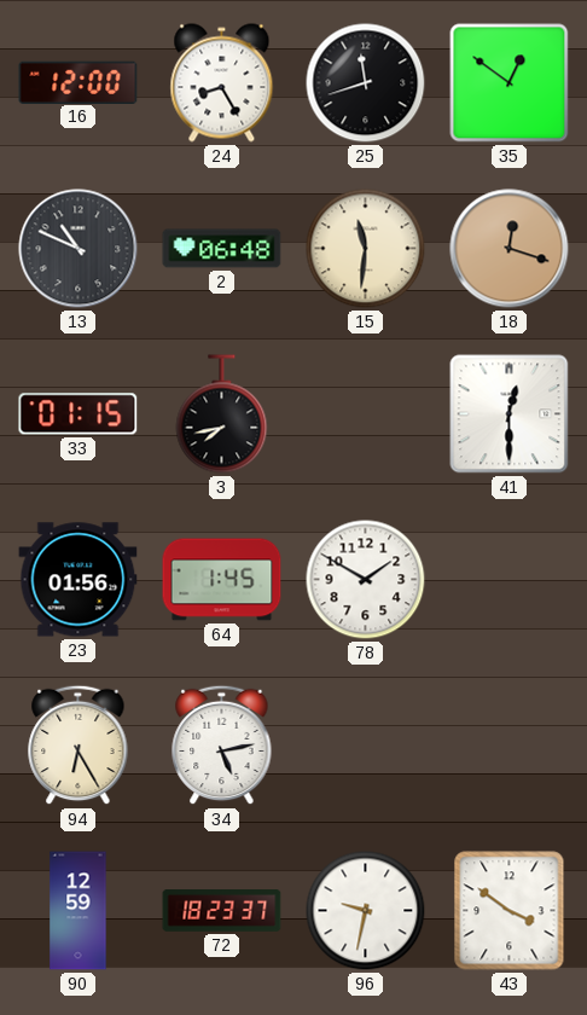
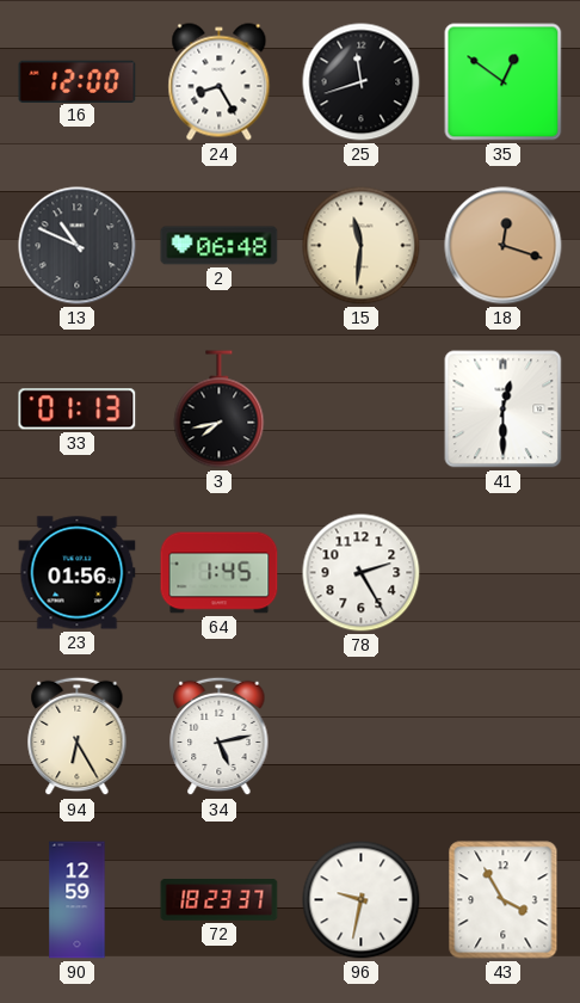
33: 01:15 -> 01:13 (78, 410)
78: 1:50 -> 2:25 (362, 573)
43: 3:51 -> 3:55 (504, 900)
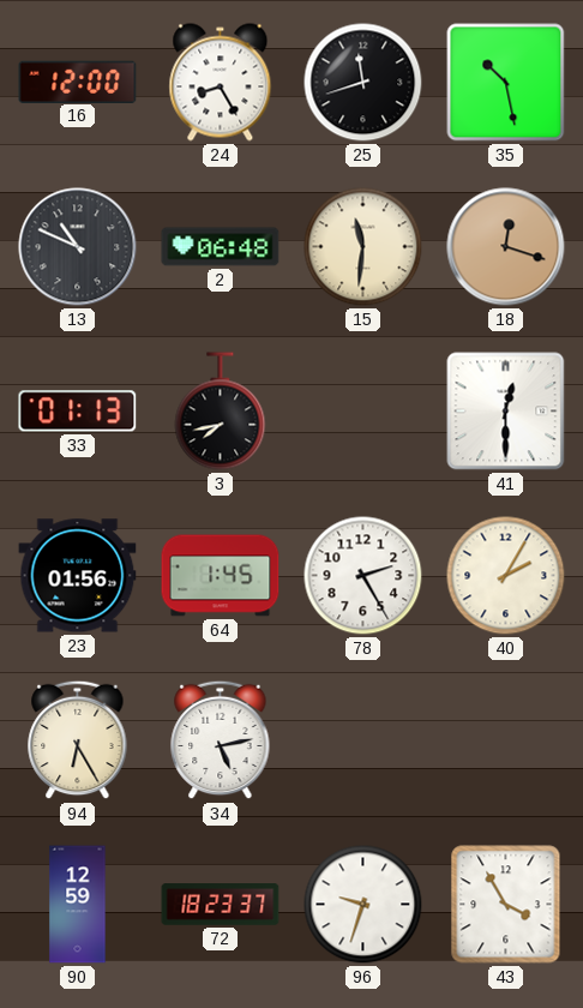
35: 12:51 -> 10:28 (506, 83)
40: none -> 2:05 (506, 576)
96: 9:32 -> 9:33 (363, 905)
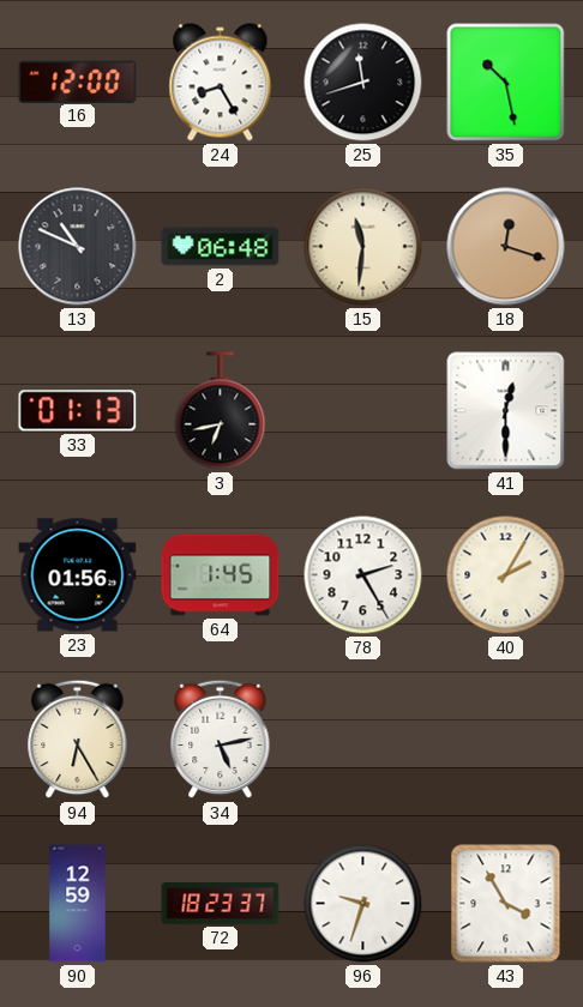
3: 7:43 -> 6:43 (221, 411)
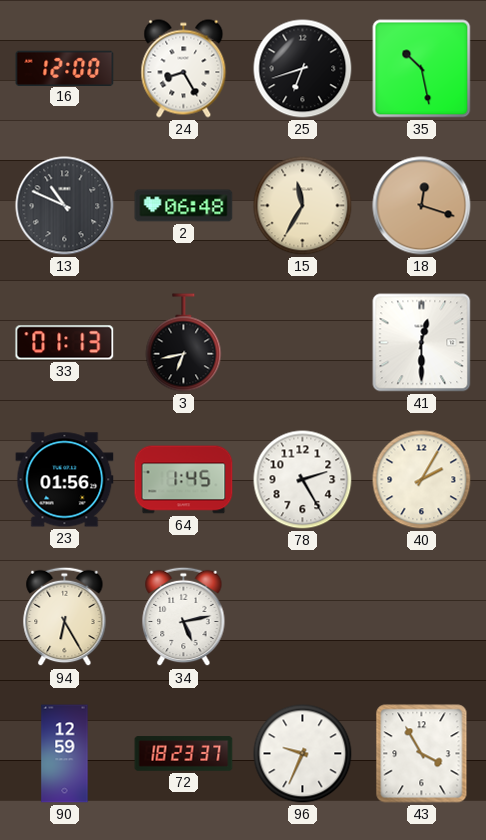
25: 11:42 -> 6:42 (303, 69)
15: 11:31 -> 11:35 (303, 206)
96: 9:33 -> 9:34 (303, 754)
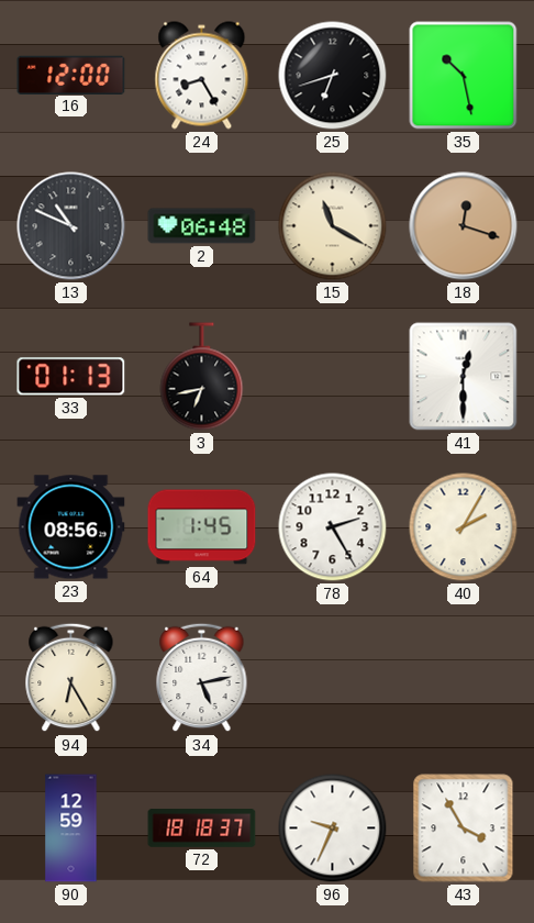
15: 11:35 -> 11:20 (333, 226)
23: 01:56 -> 08:56 (71, 527)
72: 18:23 -> 18:18 (202, 829)
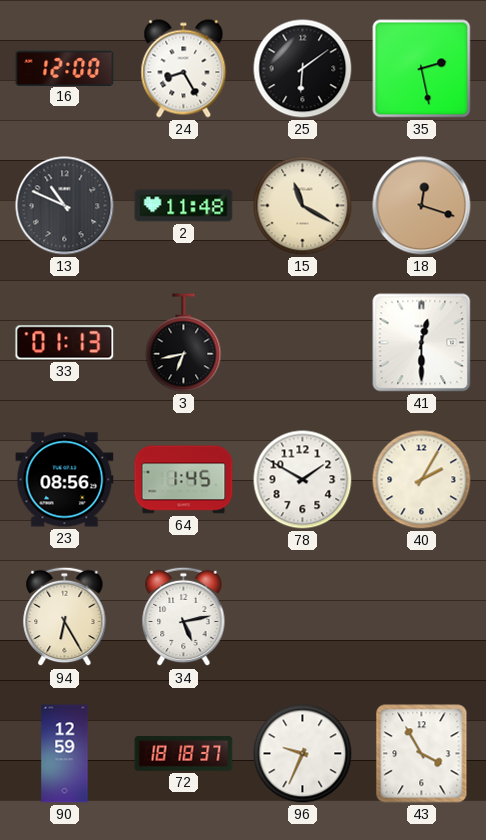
25: 6:42 -> 6:09 (303, 69)
35: 10:28 -> 2:28 (422, 69)
2: 06:48 -> 11:48 (184, 206)
78: 2:25 -> 1:50 (303, 480)
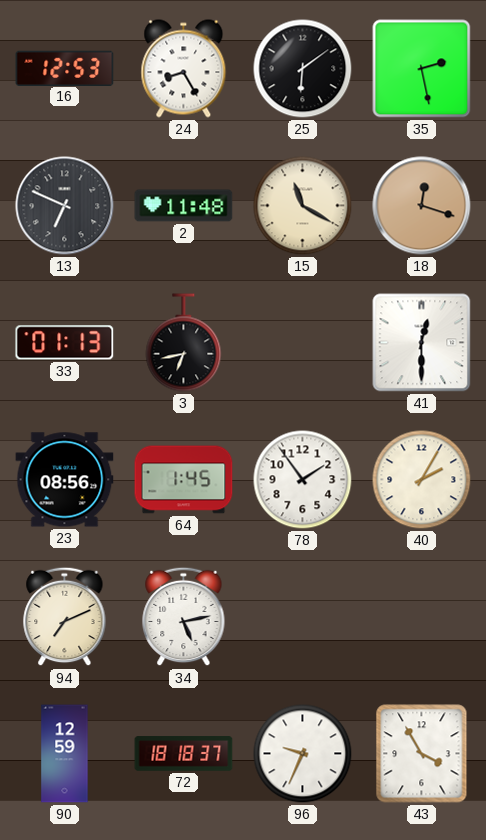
16: 12:00 -> 12:53 (65, 68)
13: 10:49 -> 6:49 (65, 206)
78: 1:50 -> 1:54 (303, 480)
94: 6:25 -> 7:11 (65, 617)
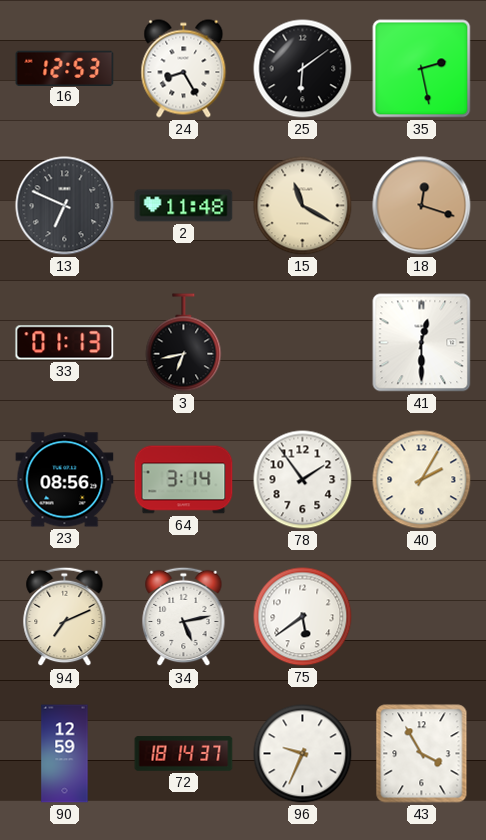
64: 1:45 -> 3:14 (184, 480)
75: none -> 5:39 (303, 617)
72: 18:18 -> 18:14 (184, 754)
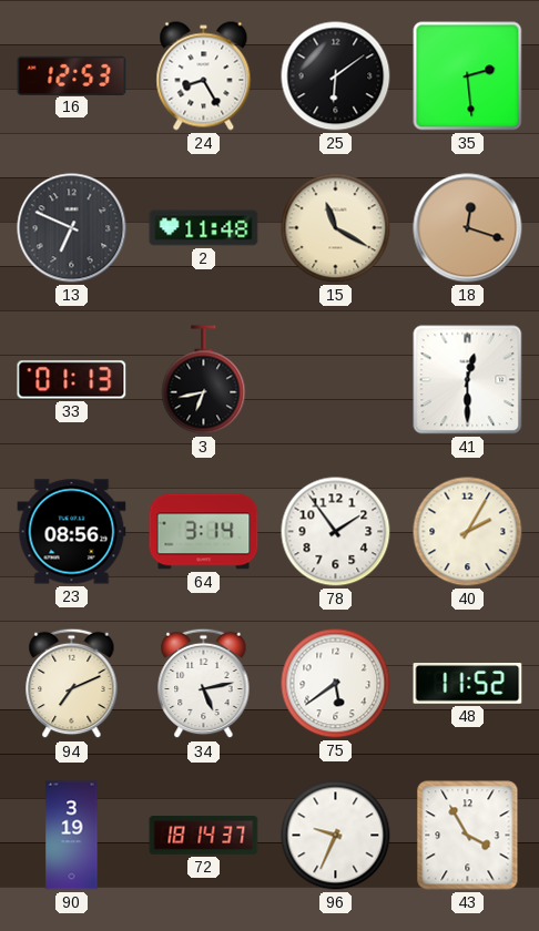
35: 2:28 -> 2:29 (468, 76)
48: none -> 11:52 (468, 684)
90: 12:59 -> 3:19 (72, 836)
